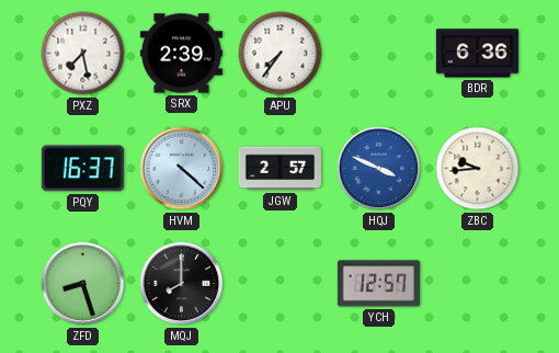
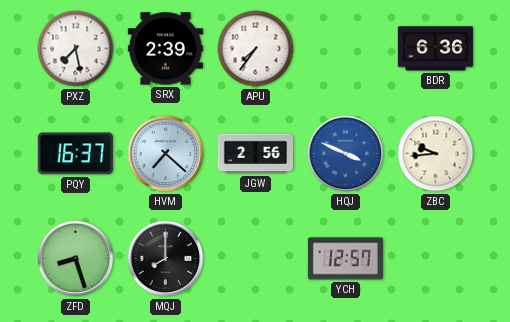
HVM: 4:22 -> 7:22 (166, 154)
JGW: 2:57 -> 2:56 (255, 154)
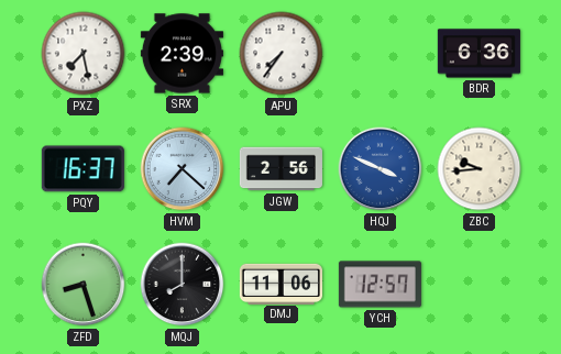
DMJ: none -> 11:06 (280, 284)
